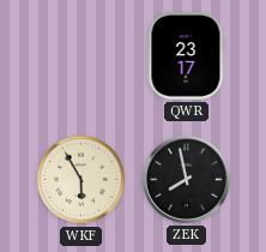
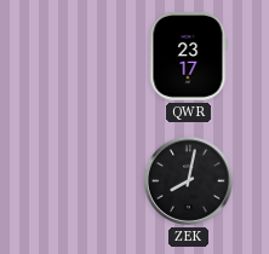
WKF: 5:55 -> none (81, 180)
ZEK: 7:58 -> 8:02 (188, 180)
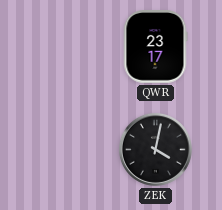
ZEK: 8:02 -> 4:02 (155, 149)
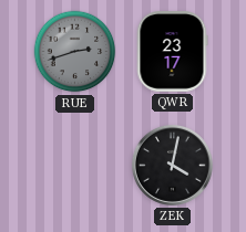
RUE: none -> 2:42 (75, 52)
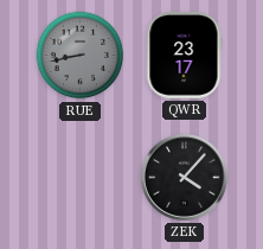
RUE: 2:42 -> 8:43 (81, 56)
ZEK: 4:02 -> 4:07 (184, 177)
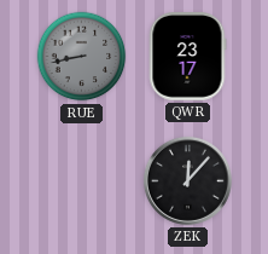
ZEK: 4:07 -> 12:07 (187, 180)
